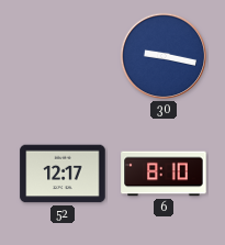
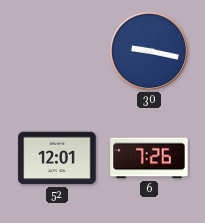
52: 12:17 -> 12:01 (57, 158)
6: 8:10 -> 7:26 (149, 158)
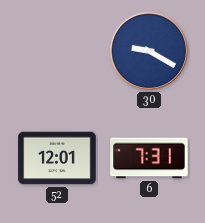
30: 9:17 -> 9:20 (149, 51)
6: 7:26 -> 7:31 (149, 158)
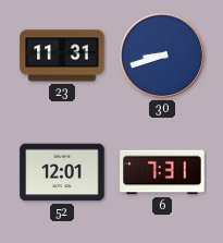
23: none -> 11:31 (62, 56)
30: 9:20 -> 8:42 (162, 56)
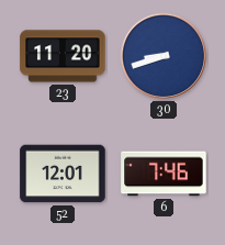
23: 11:31 -> 11:20 (63, 56)
6: 7:31 -> 7:46 (164, 174)
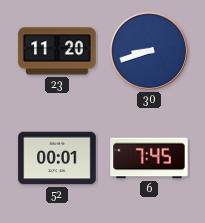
52: 12:01 -> 00:01 (57, 158)
6: 7:46 -> 7:45 (149, 158)
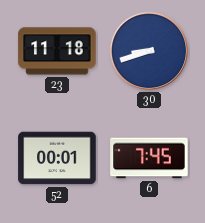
23: 11:20 -> 11:18 (57, 51)
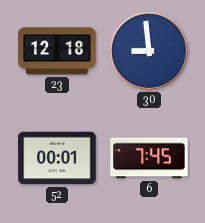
23: 11:18 -> 12:18 (57, 51)
30: 8:42 -> 8:59 (149, 51)
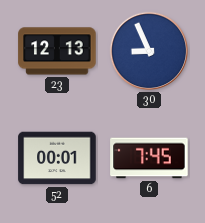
23: 12:18 -> 12:13 (57, 51)
30: 8:59 -> 8:56 (149, 51)
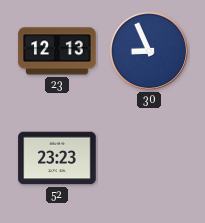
52: 00:01 -> 23:23 (57, 158)
6: 7:45 -> none (149, 158)
